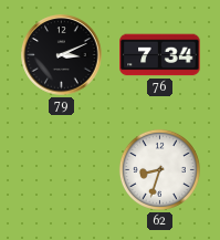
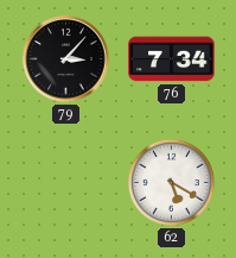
79: 3:11 -> 3:07 (66, 59)
62: 8:33 -> 5:20 (171, 182)
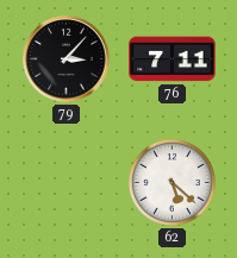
76: 7:34 -> 7:11 (173, 59)
62: 5:20 -> 5:22 (171, 182)
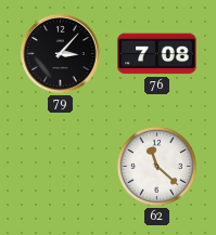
76: 7:11 -> 7:08 (157, 54)
62: 5:22 -> 11:22 (156, 166)
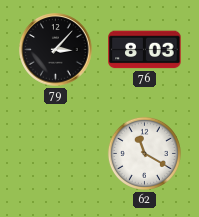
76: 7:08 -> 8:03 (145, 50)
62: 11:22 -> 11:20 (144, 153)
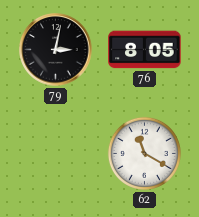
79: 3:07 -> 3:02 (56, 50)
76: 8:03 -> 8:05 (145, 50)
